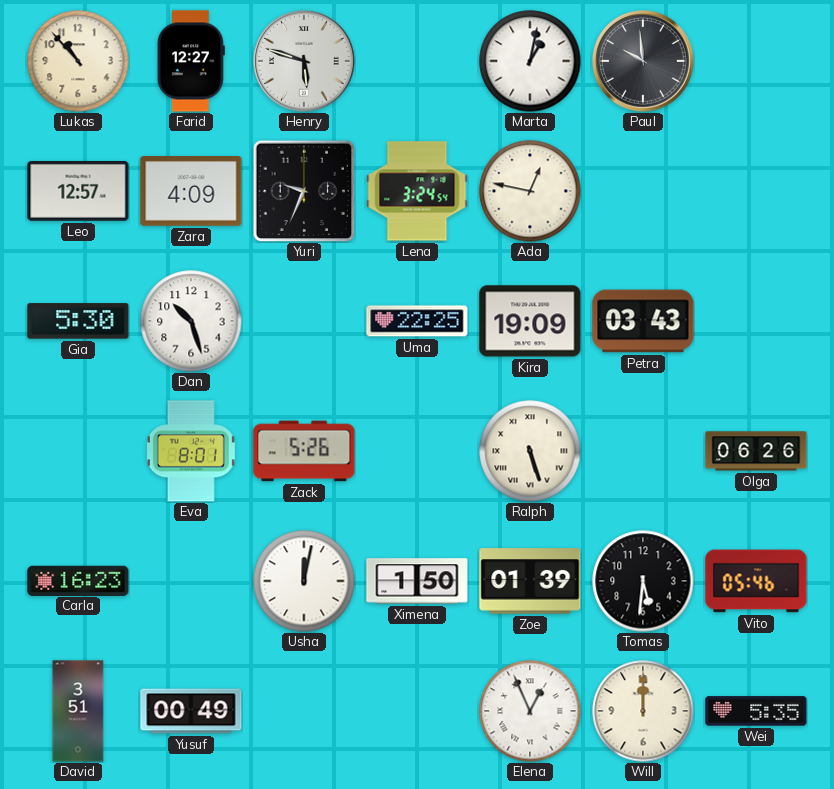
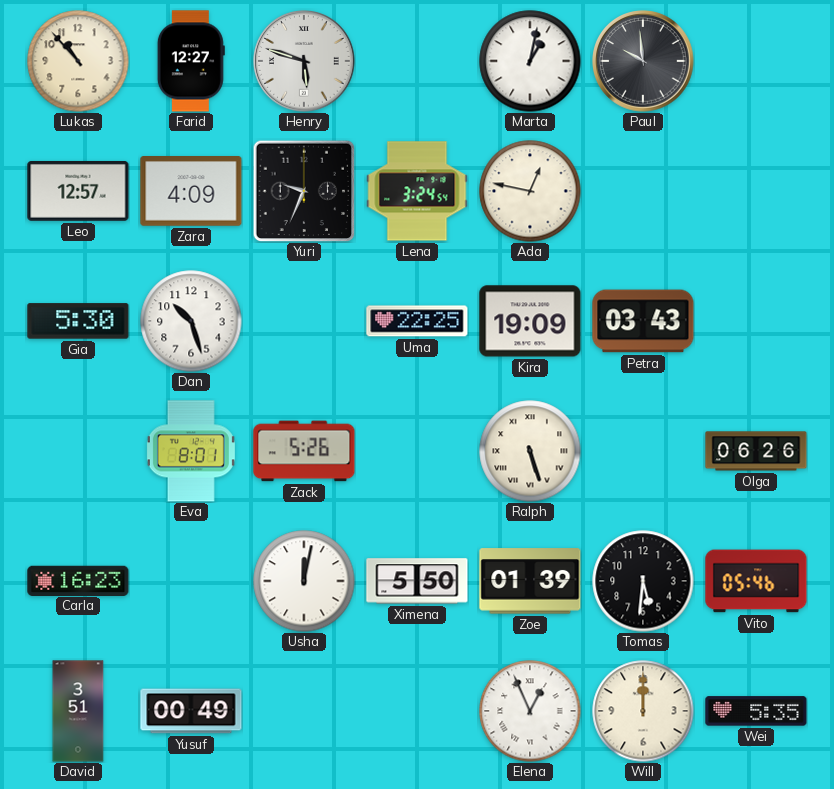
Ximena: 1:50 -> 5:50 (417, 581)
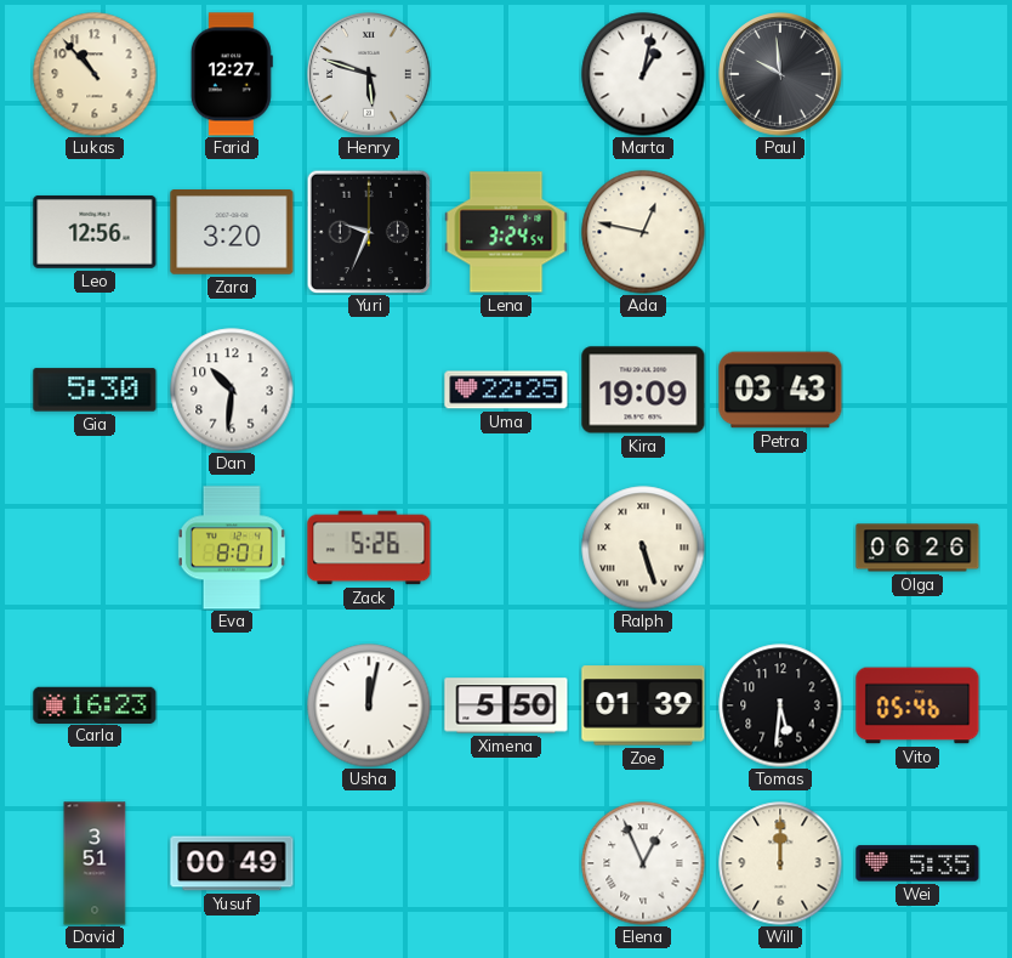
Leo: 12:57 -> 12:56 (95, 232)
Zara: 4:09 -> 3:20 (232, 232)
Dan: 10:27 -> 10:31 (232, 390)
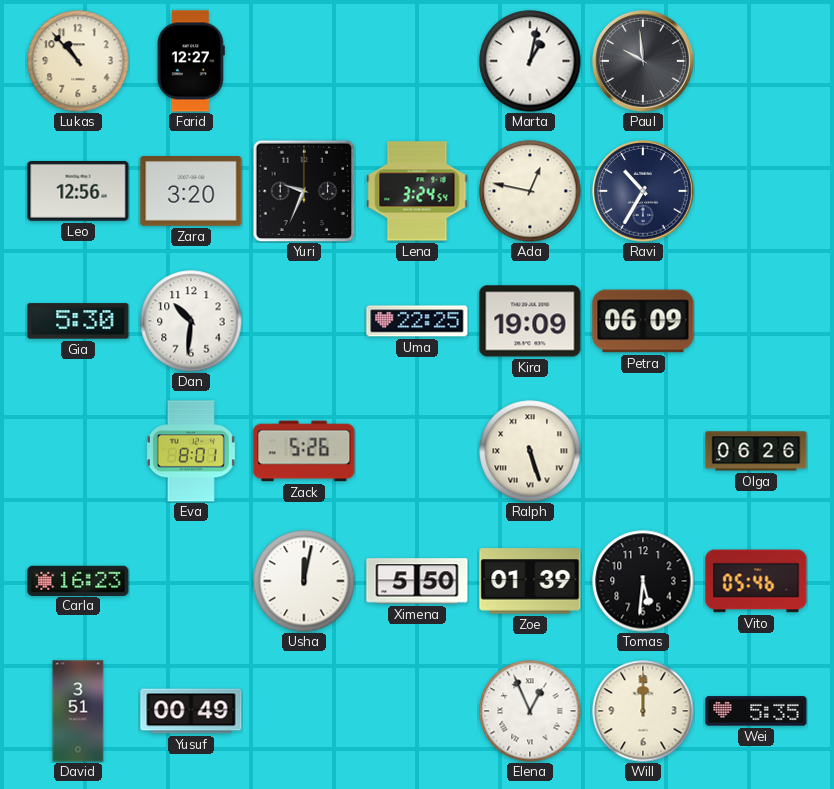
Henry: 5:48 -> none (369, 74)
Ravi: none -> 10:35 (643, 191)
Petra: 03:43 -> 06:09 (643, 321)
